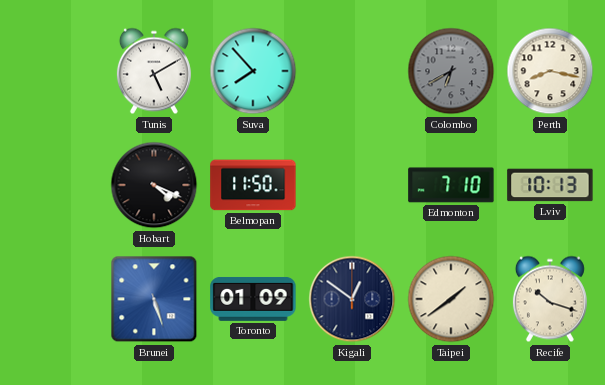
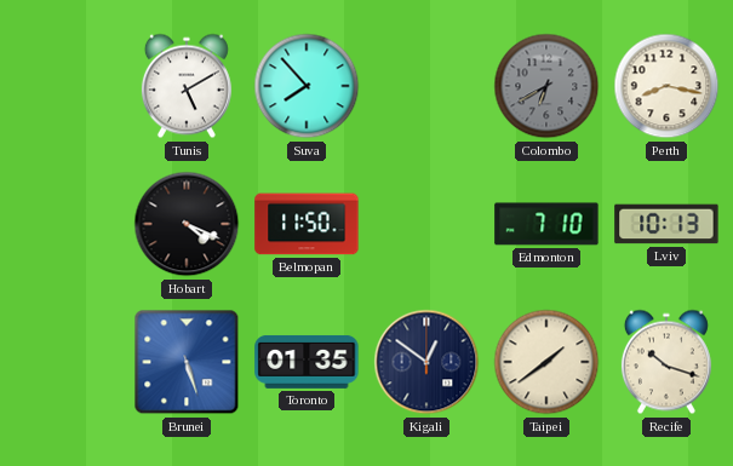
Toronto: 01:09 -> 01:35 (307, 362)
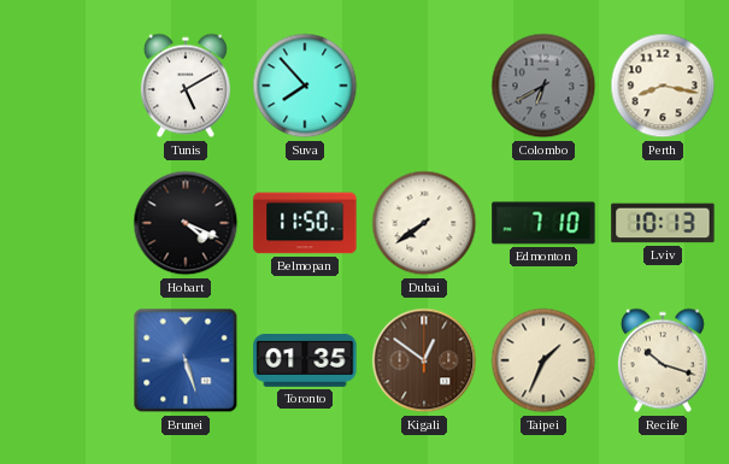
Dubai: none -> 7:39 (424, 223)
Kigali dial: navy -> brown (424, 360)
Taipei: 1:39 -> 1:34 (543, 360)
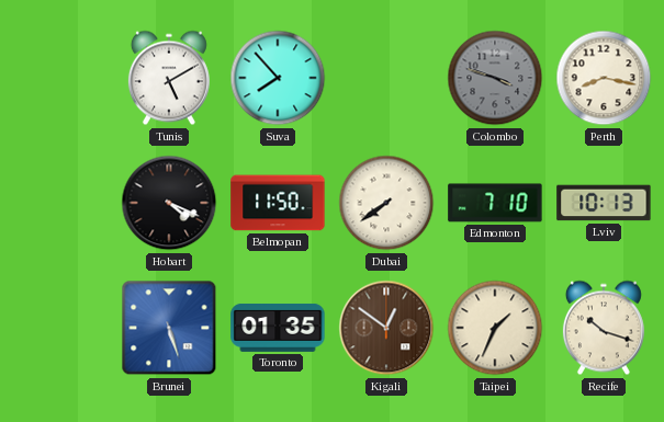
Colombo: 6:40 -> 3:48 (495, 78)
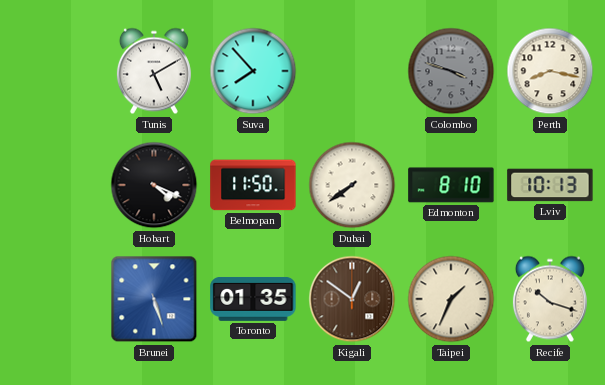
Edmonton: 7:10 -> 8:10 (451, 185)
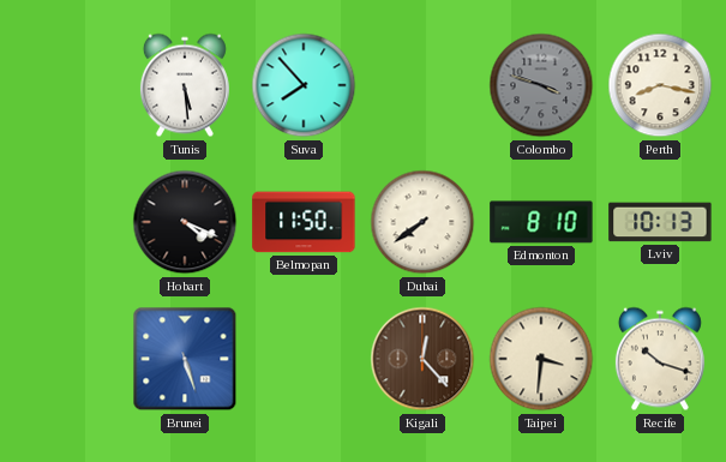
Tunis: 5:10 -> 5:29 (185, 85)
Toronto: 01:35 -> none (253, 299)
Kigali: 12:51 -> 12:23 (422, 359)
Taipei: 1:34 -> 3:31 (541, 359)
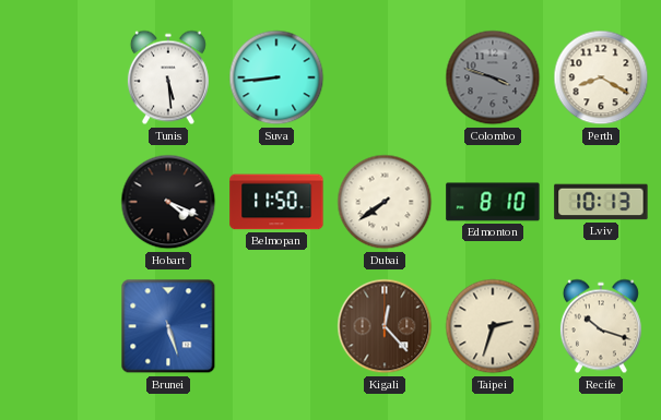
Suva: 7:53 -> 8:44 (276, 77)
Perth: 8:17 -> 8:20 (601, 77)
Taipei: 3:31 -> 2:33 (493, 326)
